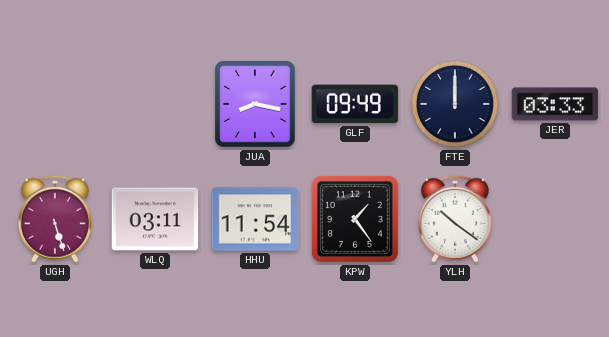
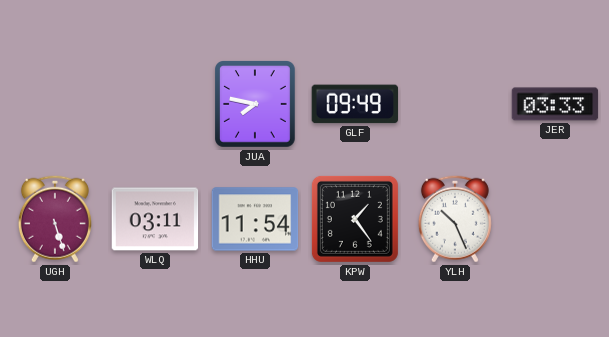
JUA: 8:17 -> 7:47 (256, 105)
FTE: 12:00 -> none (455, 104)
YLH: 10:21 -> 10:26 (455, 219)
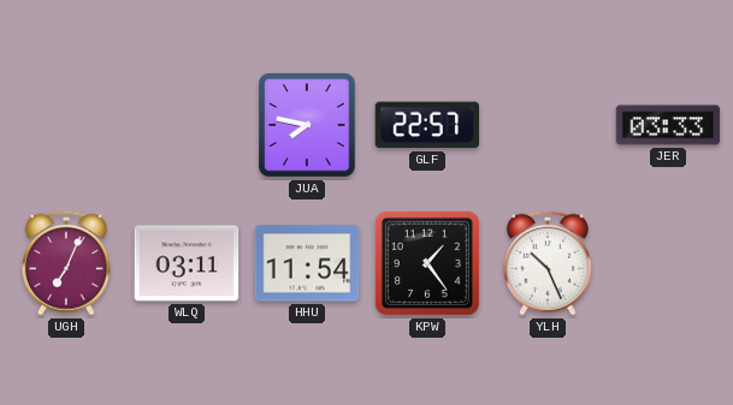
GLF: 09:49 -> 22:57 (427, 125)
UGH: 5:27 -> 7:04 (66, 263)
